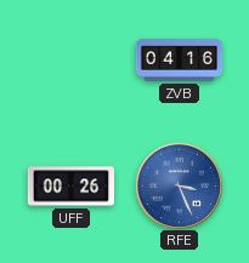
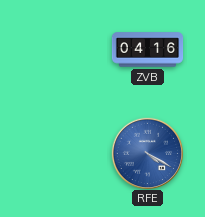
UFF: 00:26 -> none (70, 187)
RFE: 3:26 -> 4:20 (147, 153)
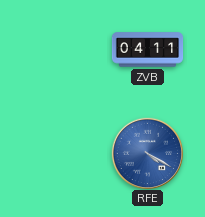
ZVB: 04:16 -> 04:11 (148, 50)
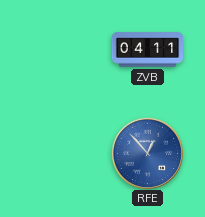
RFE: 4:20 -> 12:53 (147, 153)
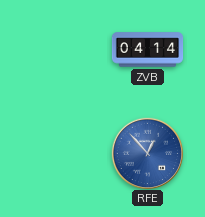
ZVB: 04:11 -> 04:14 (148, 50)
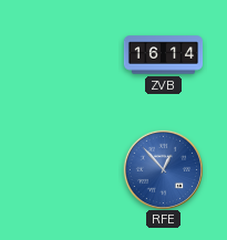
ZVB: 04:14 -> 16:14 (164, 55)
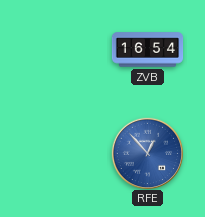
ZVB: 16:14 -> 16:54 (148, 50)
